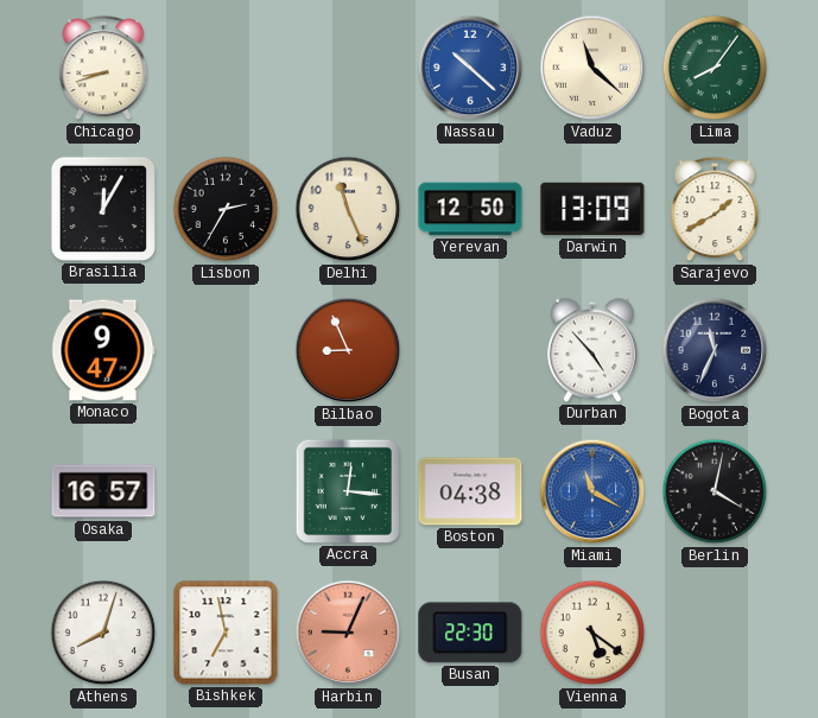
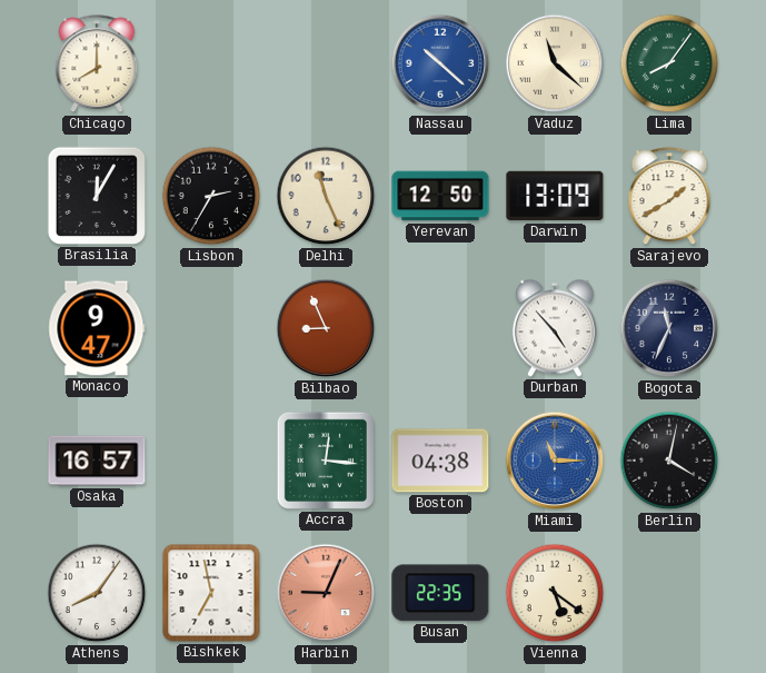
Chicago: 8:42 -> 8:00 (97, 65)
Miami: 11:20 -> 11:15 (555, 461)
Athens: 8:03 -> 8:06 (97, 593)
Busan: 22:30 -> 22:35 (440, 593)
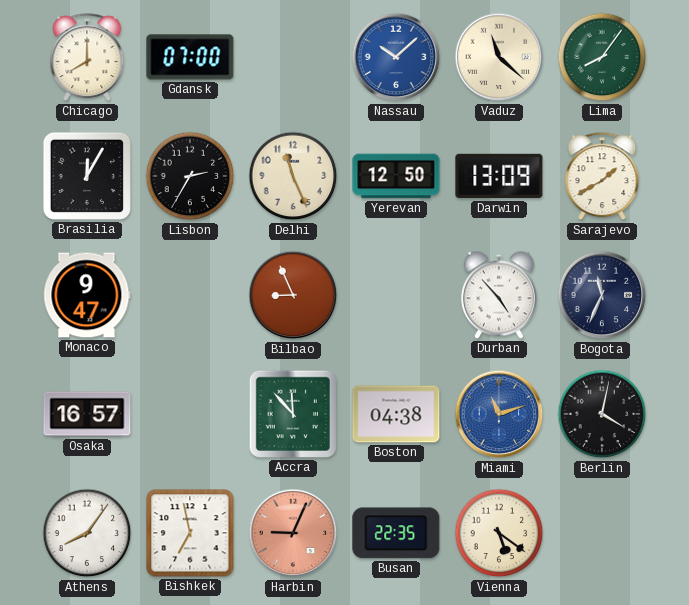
Gdansk: none -> 07:00 (190, 57)
Nassau: 10:22 -> 10:08 (396, 57)
Accra: 12:16 -> 11:53 (293, 414)
Miami: 11:15 -> 11:12 (499, 414)
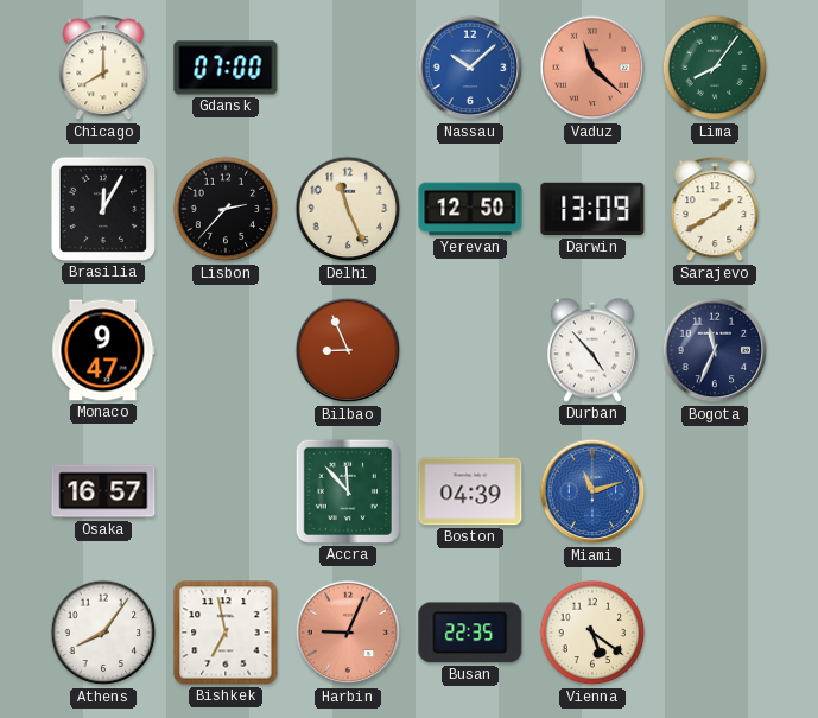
Vaduz dial: cream -> salmon (592, 68)
Lisbon: 2:35 -> 2:37 (226, 209)
Boston: 04:38 -> 04:39 (470, 491)
Berlin: 4:02 -> none (602, 414)
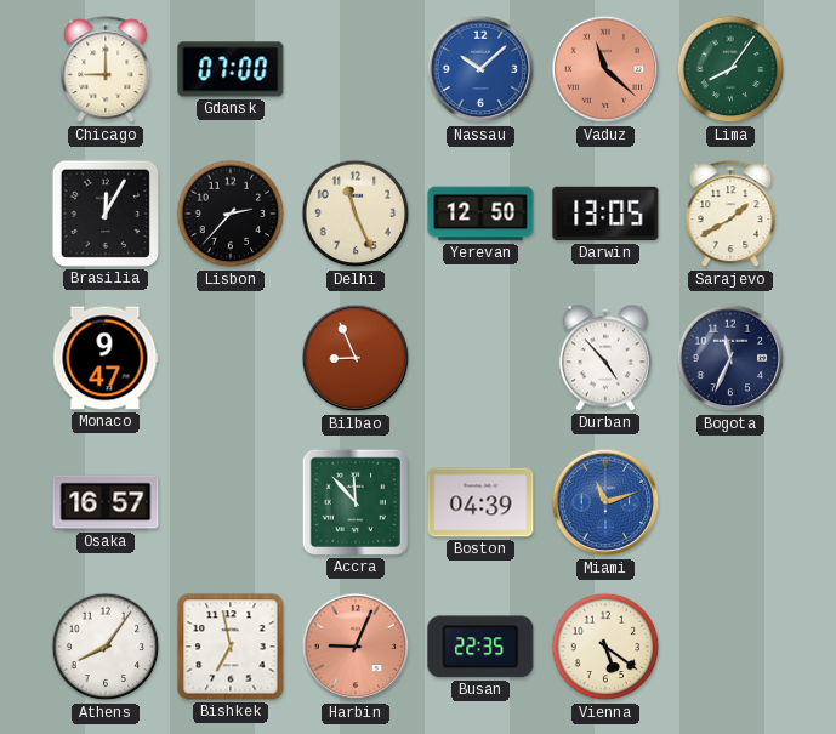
Chicago: 8:00 -> 9:00 (106, 70)
Darwin: 13:09 -> 13:05 (605, 214)
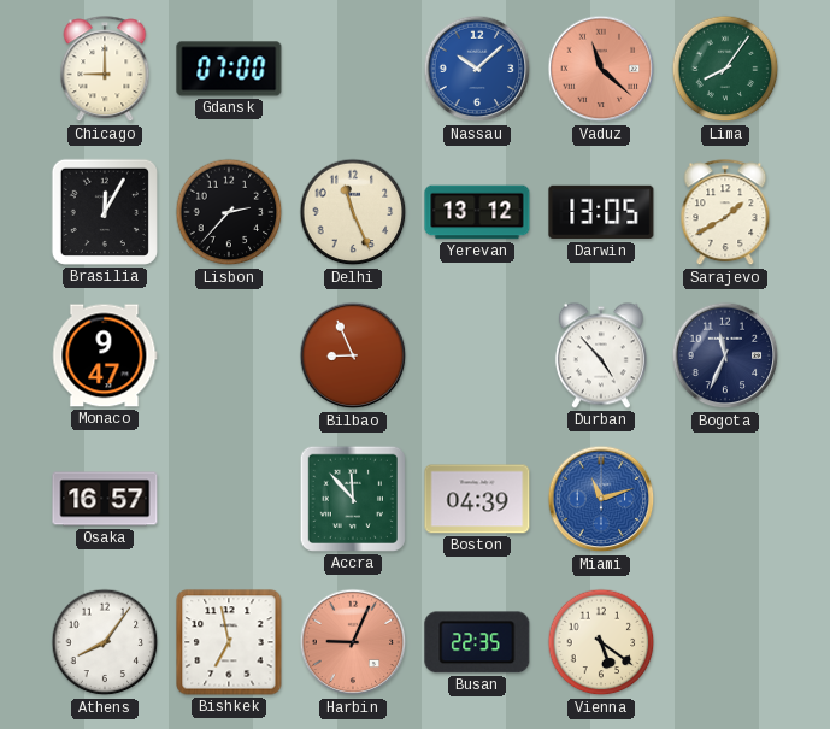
Yerevan: 12:50 -> 13:12 (477, 212)
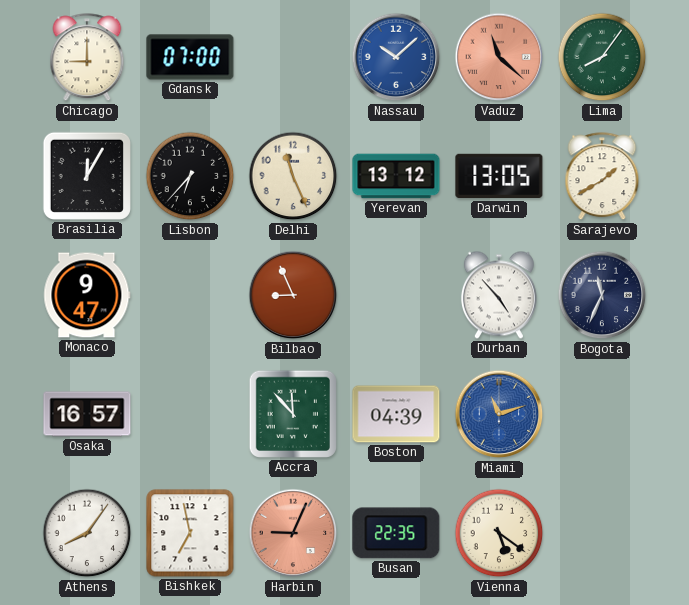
Lisbon: 2:37 -> 6:37 (190, 176)
